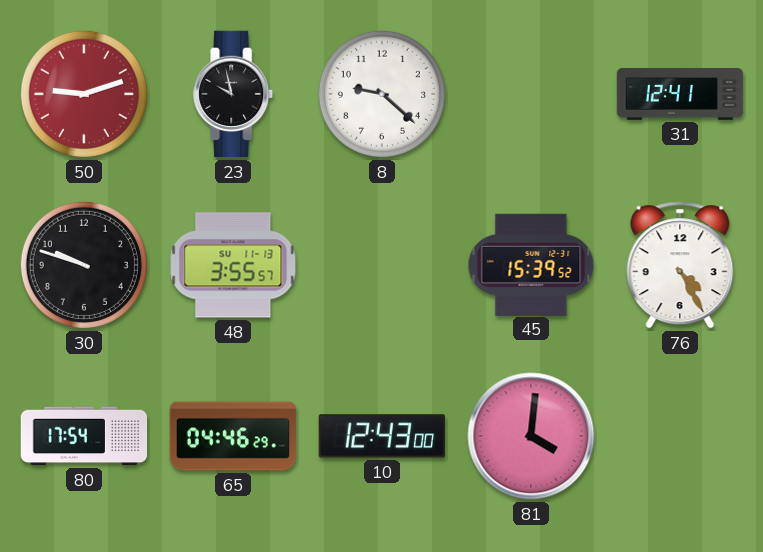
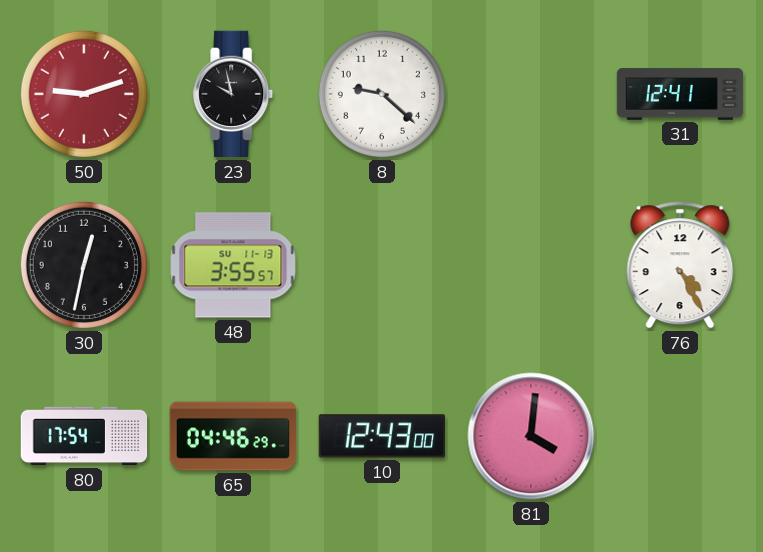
30: 9:48 -> 12:32 (84, 265)
45: 15:39 -> none (531, 264)
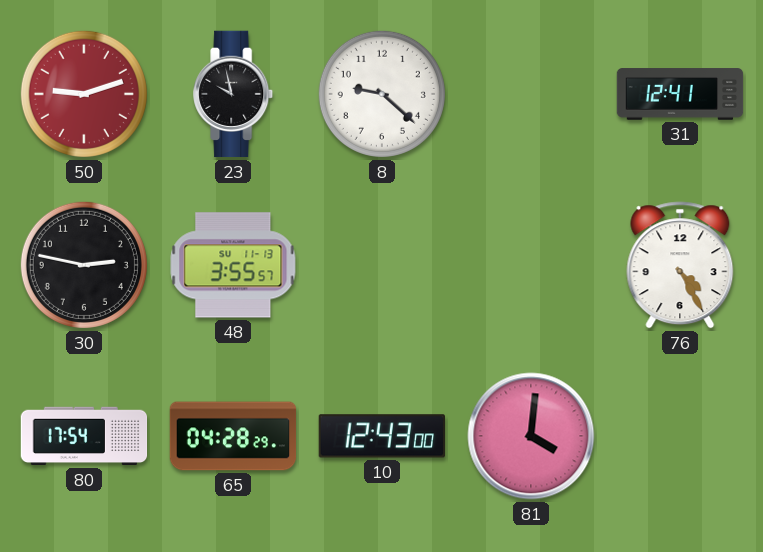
30: 12:32 -> 2:47 (84, 265)
65: 04:46 -> 04:28 (233, 436)
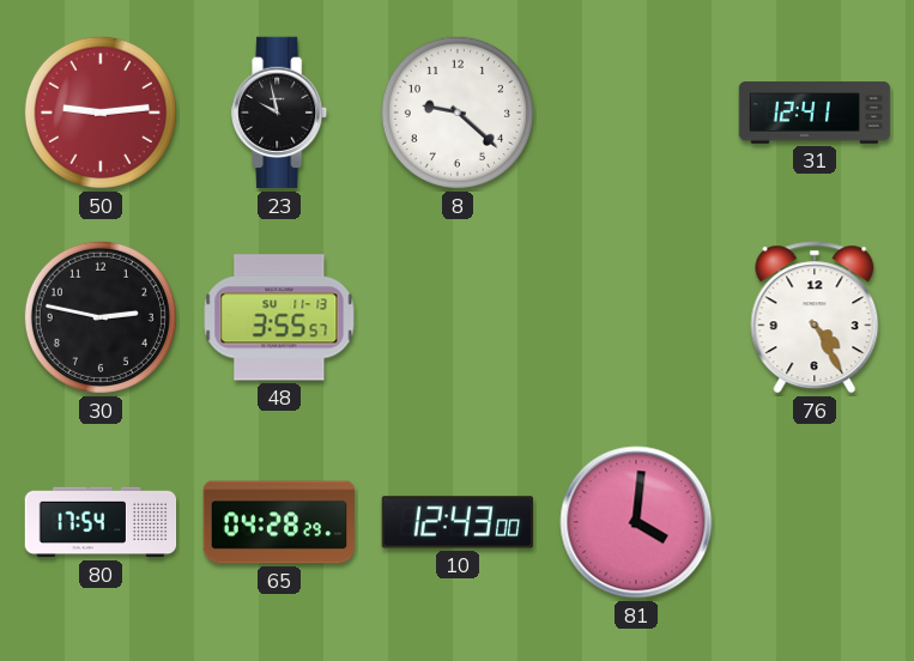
50: 9:12 -> 9:14 (101, 113)
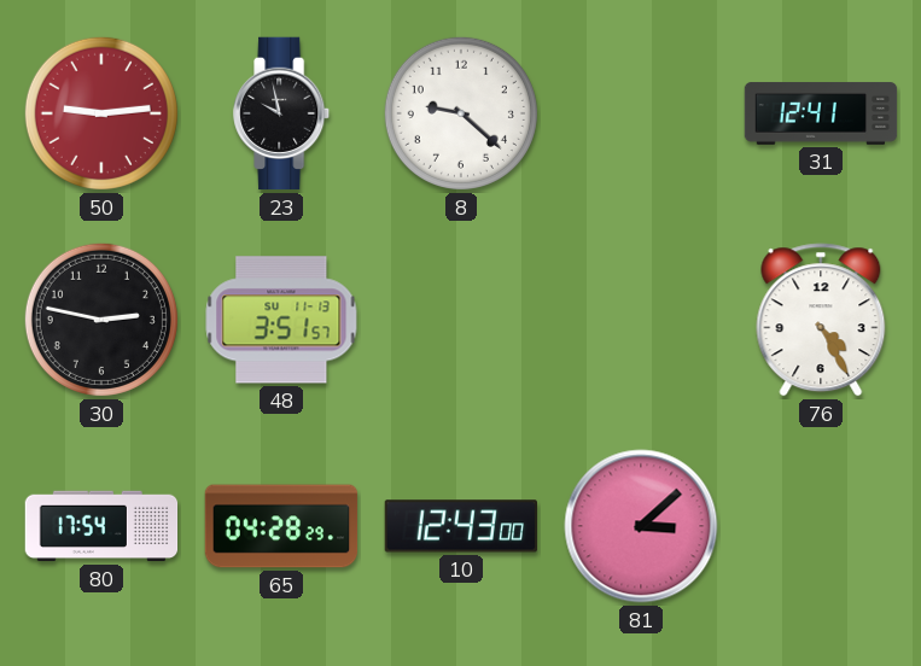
48: 3:55 -> 3:51 (281, 320)
81: 4:01 -> 3:08 (641, 526)
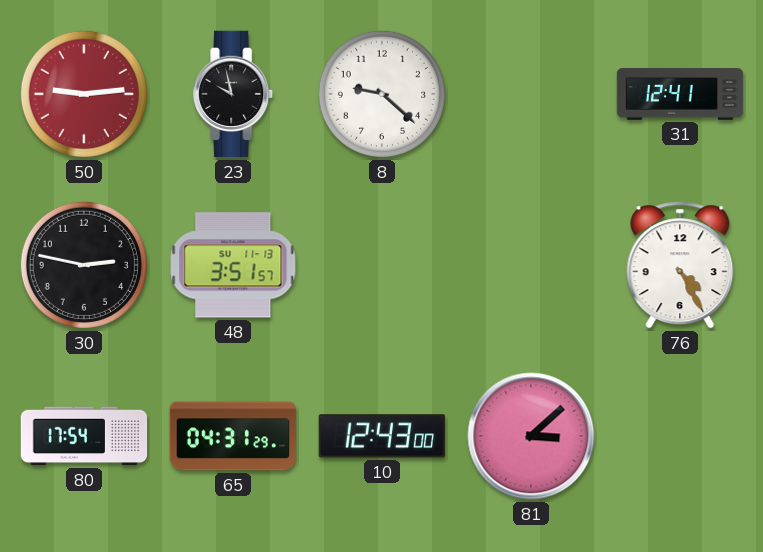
65: 04:28 -> 04:31 (233, 436)
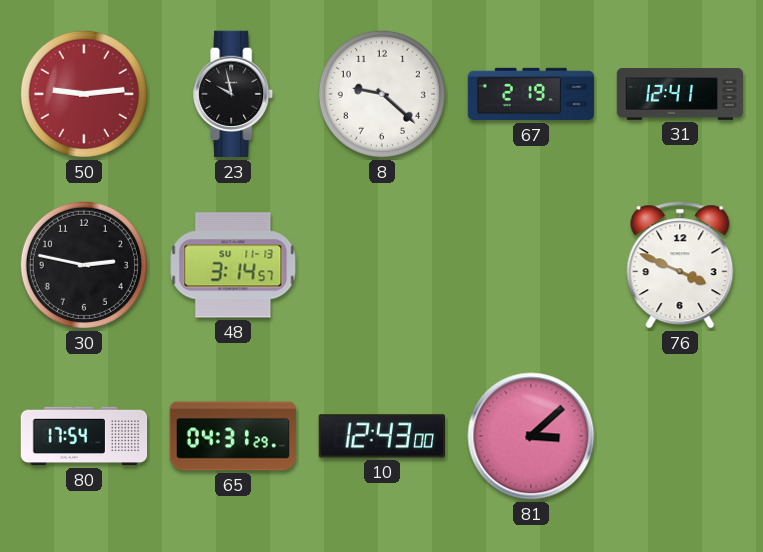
67: none -> 2:19 (531, 94)
48: 3:51 -> 3:14 (233, 265)
76: 4:25 -> 3:49 (680, 265)
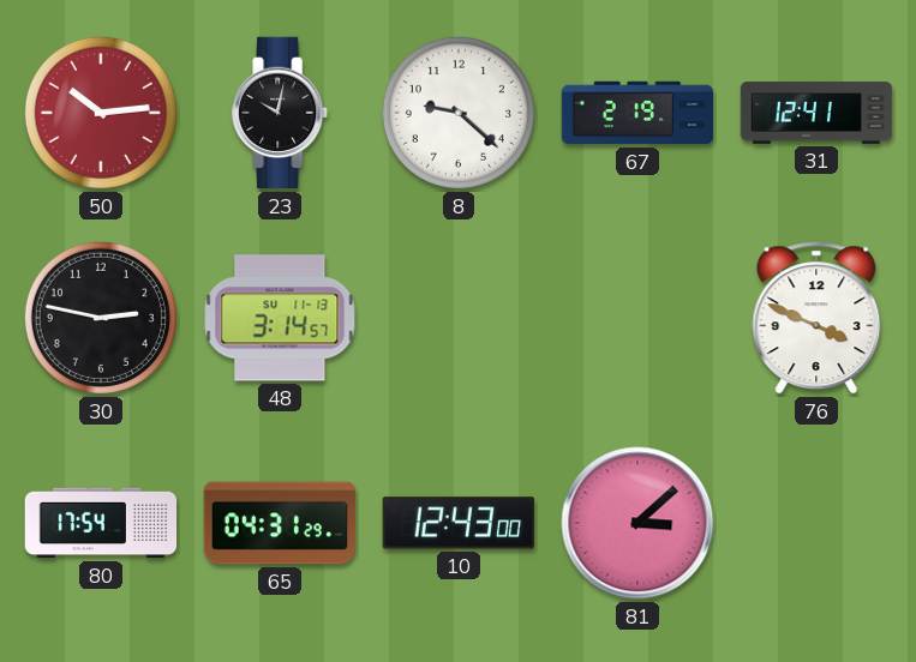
50: 9:14 -> 10:14 (101, 113)
23: 9:58 -> 10:02 (281, 113)
